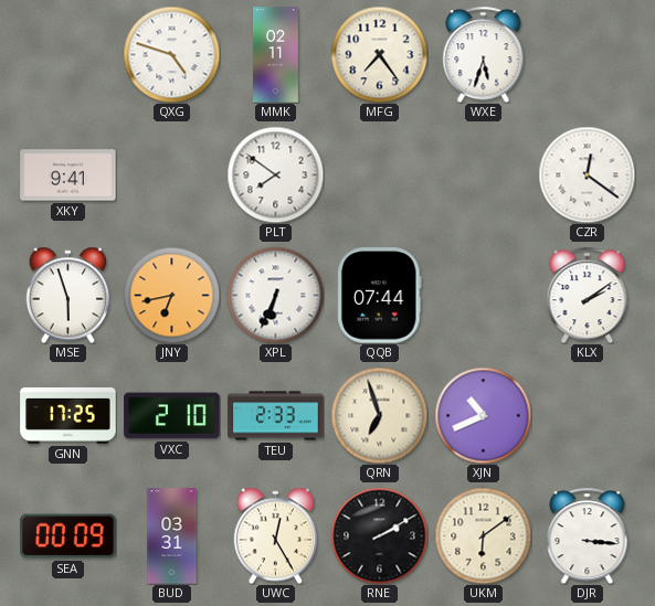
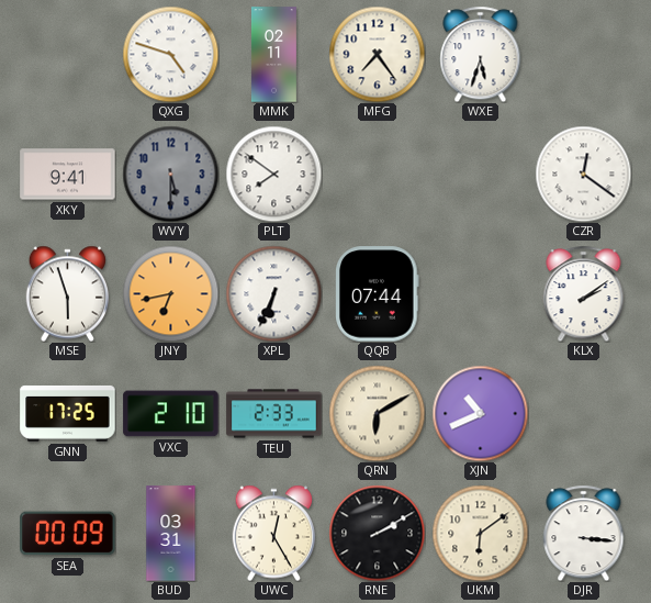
WVY: none -> 5:30 (170, 174)
QRN: 6:57 -> 6:10 (377, 413)
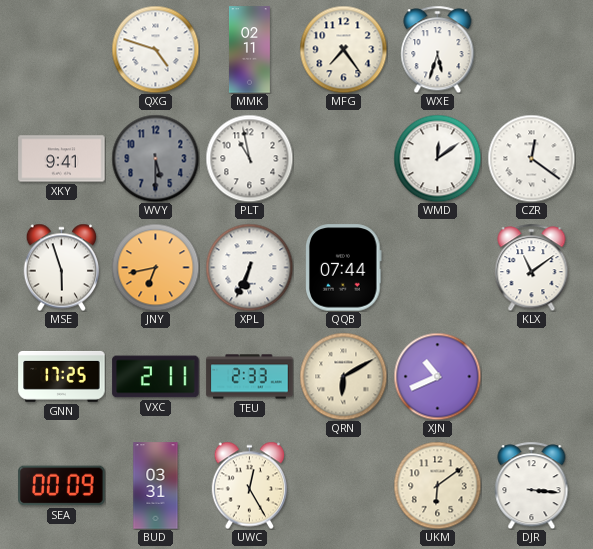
PLT: 7:51 -> 10:58 (249, 158)
WMD: none -> 12:09 (437, 158)
KLX: 2:09 -> 11:09 (532, 267)
VXC: 2:10 -> 2:11 (156, 377)
RNE: 2:10 -> none (377, 533)
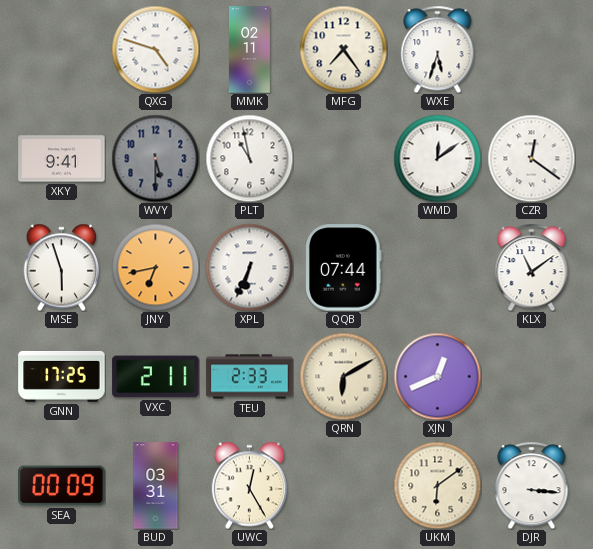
XJN: 10:41 -> 12:41 (437, 376)
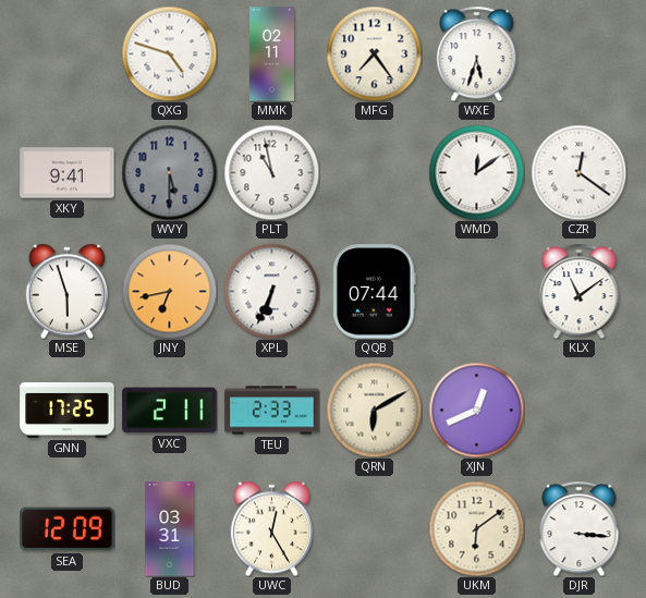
SEA: 00:09 -> 12:09 (68, 529)
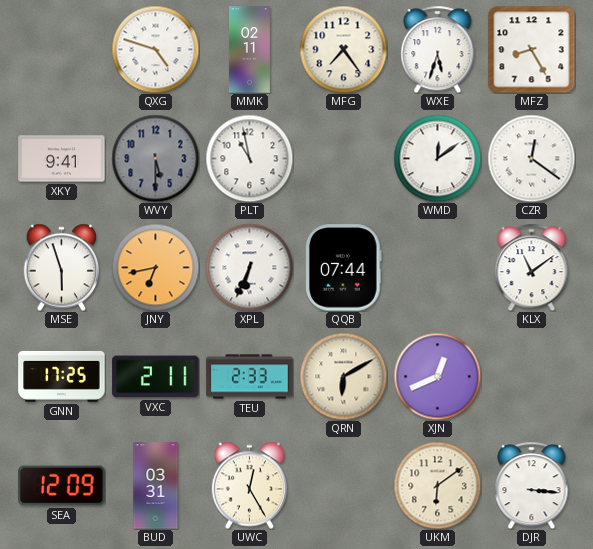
MFZ: none -> 8:25 (531, 49)
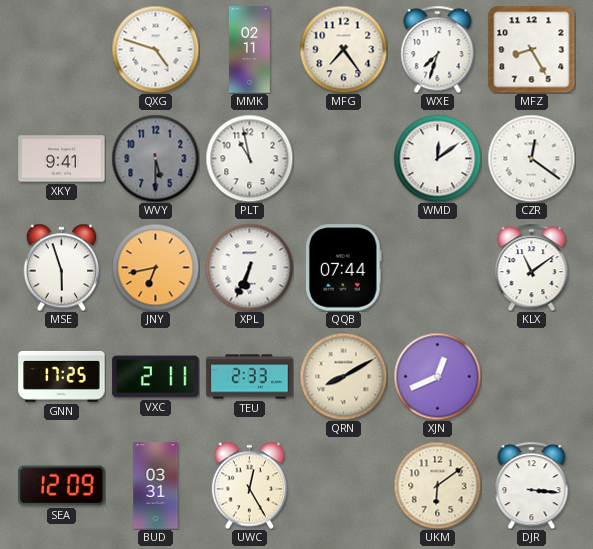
WXE: 5:33 -> 7:33 (438, 49)
QRN: 6:10 -> 8:10 (343, 376)
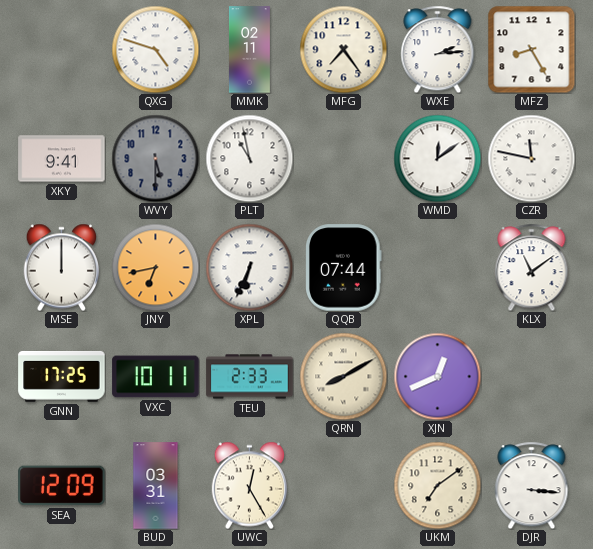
WXE: 7:33 -> 2:14 (438, 49)
CZR: 12:21 -> 11:47 (531, 158)
MSE: 5:57 -> 12:00 (62, 267)
VXC: 2:11 -> 10:11 (156, 377)
UKM: 6:09 -> 7:09 (437, 485)
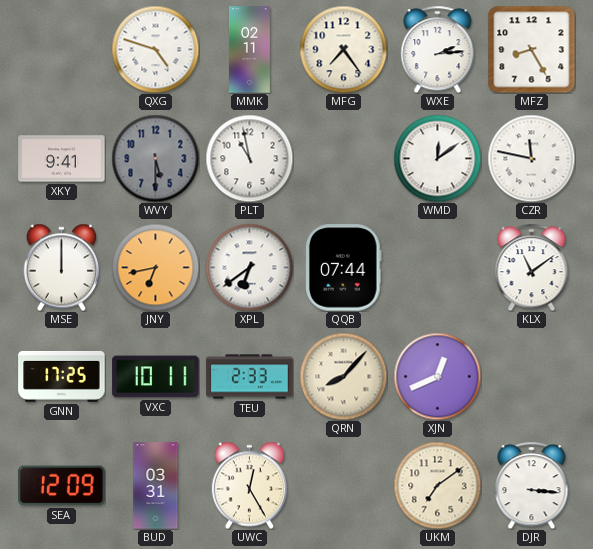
XPL: 6:34 -> 6:39 (249, 267)
QRN: 8:10 -> 8:07 (343, 376)
